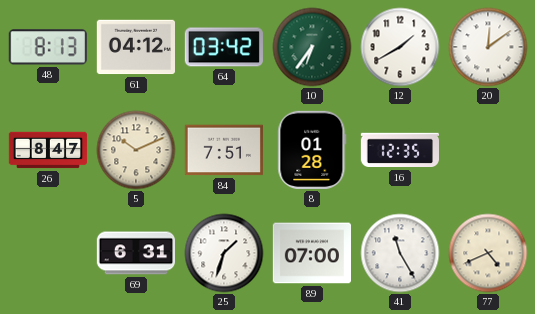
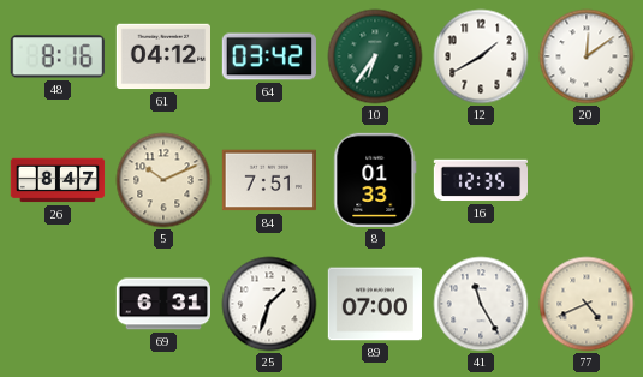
48: 8:13 -> 8:16 (58, 56)
8: 01:28 -> 01:33 (375, 180)
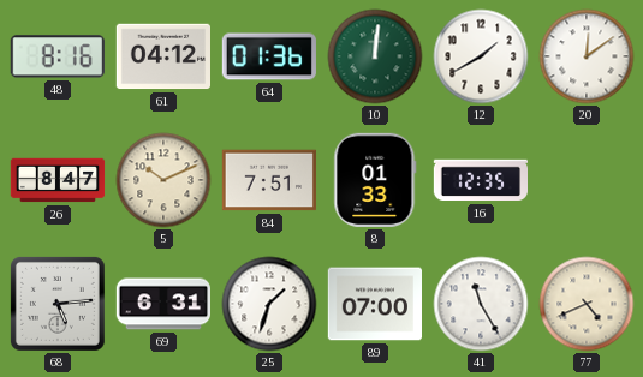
64: 03:42 -> 01:36 (269, 56)
10: 6:36 -> 12:01 (375, 56)
68: none -> 5:14 (58, 304)
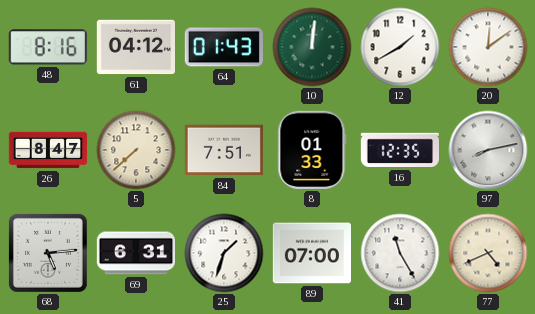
64: 01:36 -> 01:43 (224, 47)
5: 10:11 -> 7:38 (136, 150)
97: none -> 8:13 (488, 150)
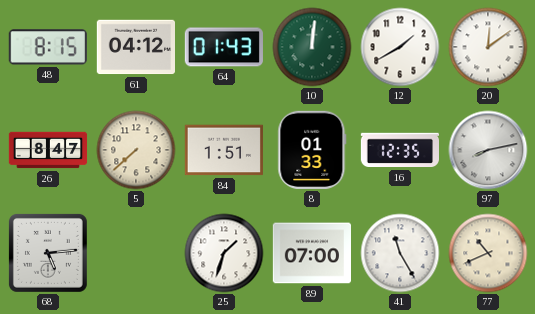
48: 8:16 -> 8:15 (48, 47)
84: 7:51 -> 1:51 (224, 150)
69: 6:31 -> none (136, 253)
77: 4:41 -> 10:41 (488, 253)
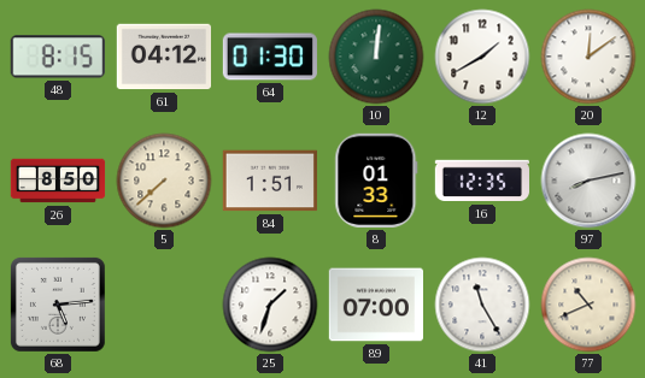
64: 01:43 -> 01:30 (270, 57)
26: 8:47 -> 8:50 (58, 181)
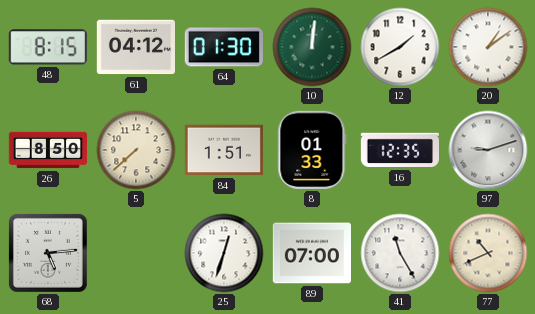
20: 12:09 -> 1:09 (488, 47)
97: 8:13 -> 9:12 (488, 150)
25: 1:33 -> 12:33 (224, 253)
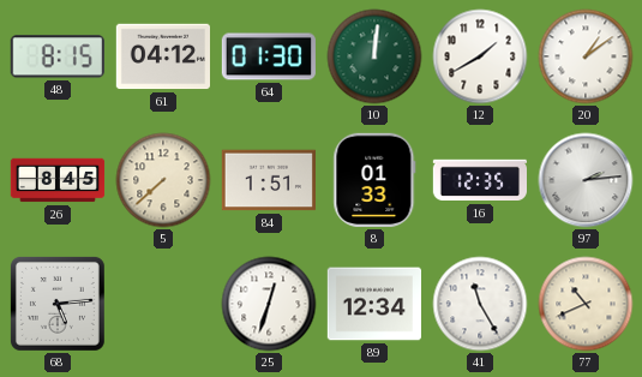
26: 8:50 -> 8:45 (58, 180)
97: 9:12 -> 2:14 (586, 180)
89: 07:00 -> 12:34 (373, 304)
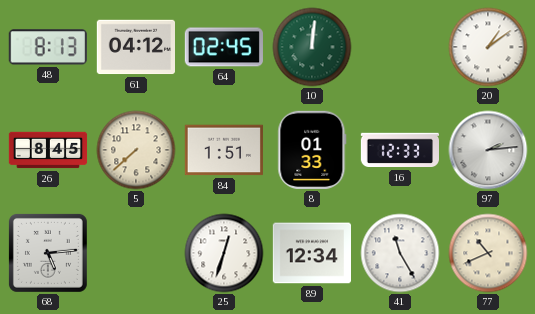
48: 8:15 -> 8:13 (48, 47)
64: 01:30 -> 02:45 (224, 47)
12: 1:40 -> none (480, 56)
16: 12:35 -> 12:33 (399, 150)
